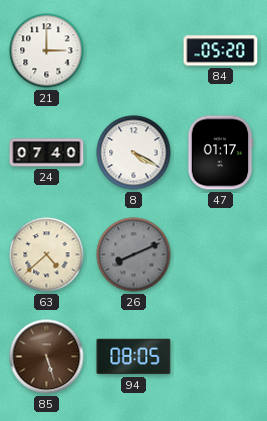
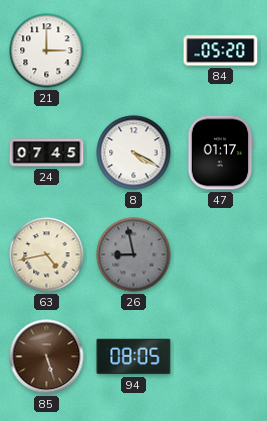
24: 07:40 -> 07:45 (47, 153)
63: 4:38 -> 4:43 (47, 255)
26: 8:11 -> 8:58 (134, 255)
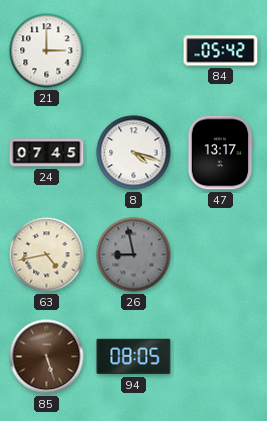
84: 05:20 -> 05:42 (221, 51)
8: 4:20 -> 4:18 (134, 153)
47: 01:17 -> 13:17 (220, 153)
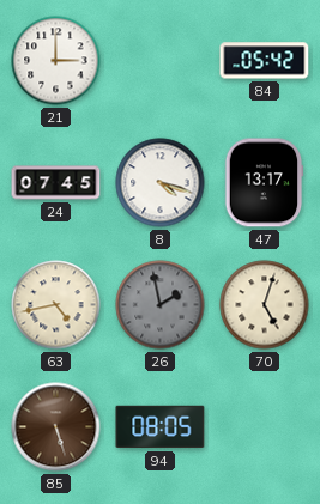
26: 8:58 -> 1:58 (161, 305)
70: none -> 5:03 (265, 305)
